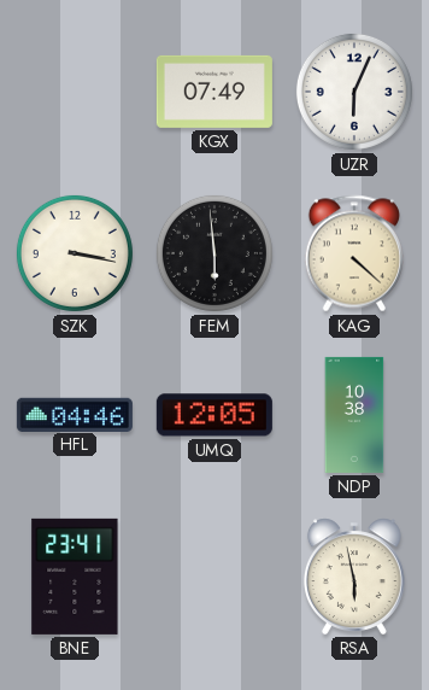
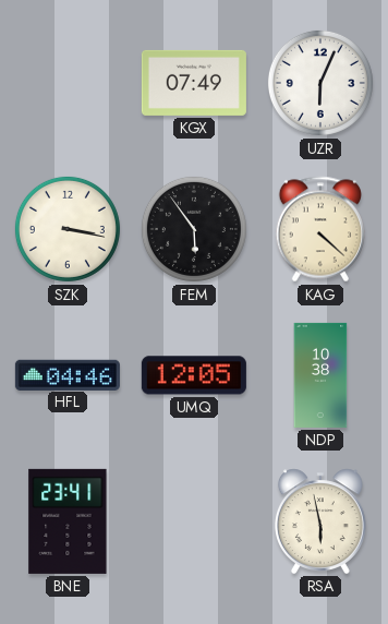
FEM: 5:59 -> 5:54 (194, 229)
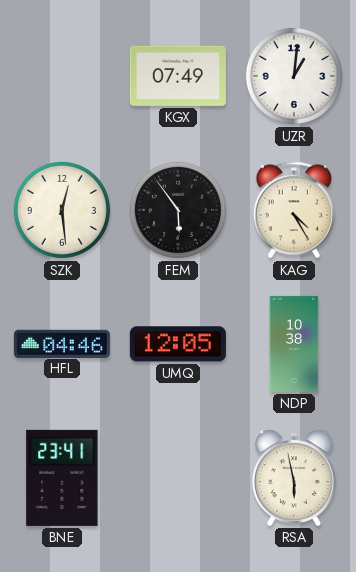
UZR: 6:04 -> 1:01 (294, 76)
SZK: 3:17 -> 12:29 (62, 210)
KAG: 4:22 -> 4:25 (293, 210)
